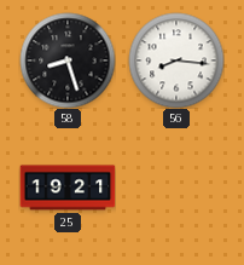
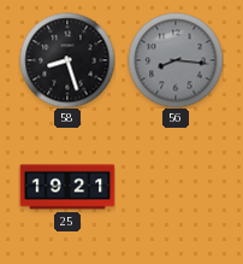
56 dial: white -> grey (176, 60)
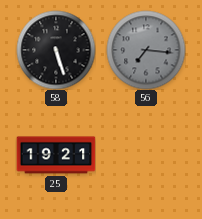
58: 8:27 -> 5:27 (56, 50)
56: 8:16 -> 7:16 (146, 50)
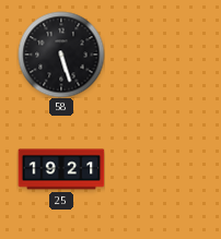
56: 7:16 -> none (146, 50)
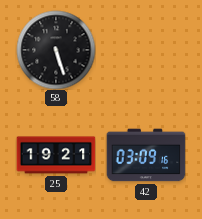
42: none -> 03:09 (146, 155)
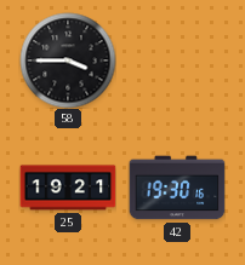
58: 5:27 -> 3:45 (68, 61)
42: 03:09 -> 19:30 (177, 188)
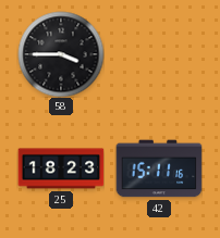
25: 19:21 -> 18:23 (61, 168)
42: 19:30 -> 15:11 (159, 168)
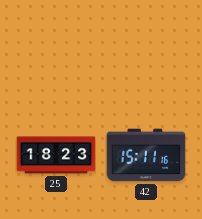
58: 3:45 -> none (61, 54)
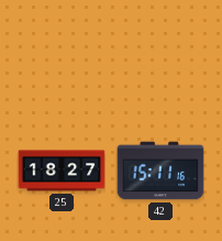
25: 18:23 -> 18:27 (62, 171)
